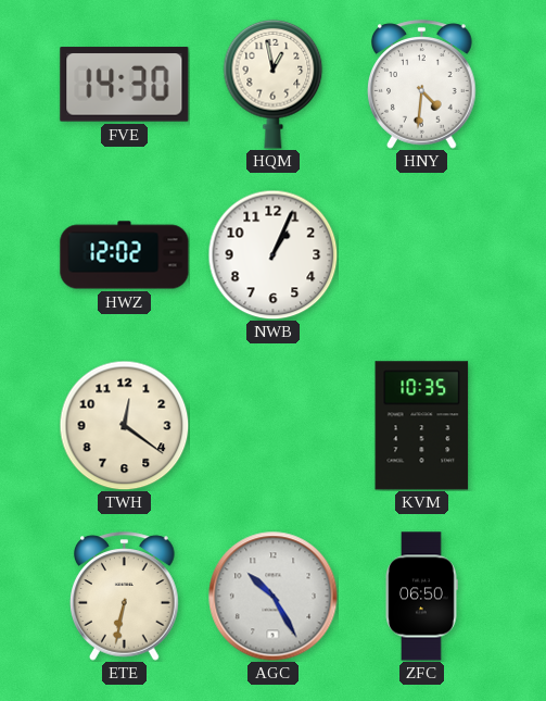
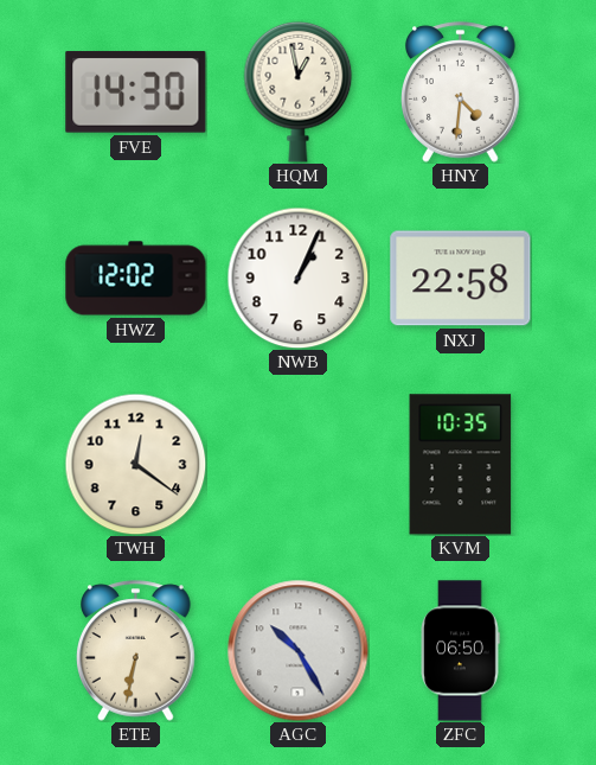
NXJ: none -> 22:58 (461, 279)
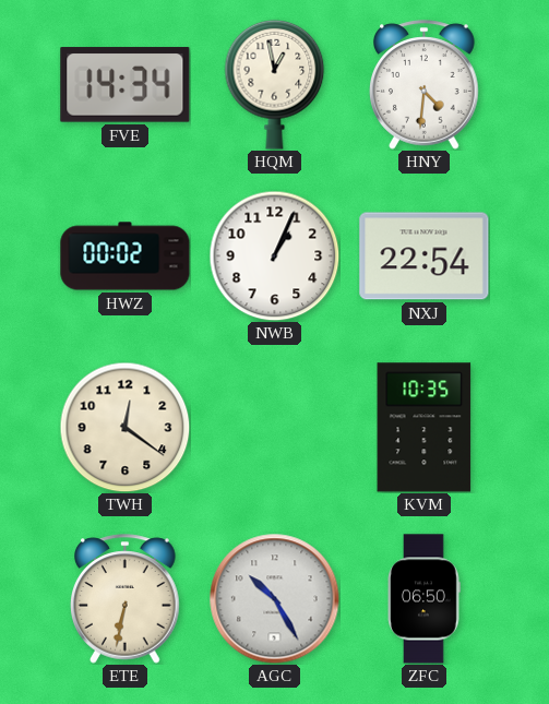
FVE: 14:30 -> 14:34 (126, 85)
HWZ: 12:02 -> 00:02 (126, 256)
NXJ: 22:58 -> 22:54 (425, 256)
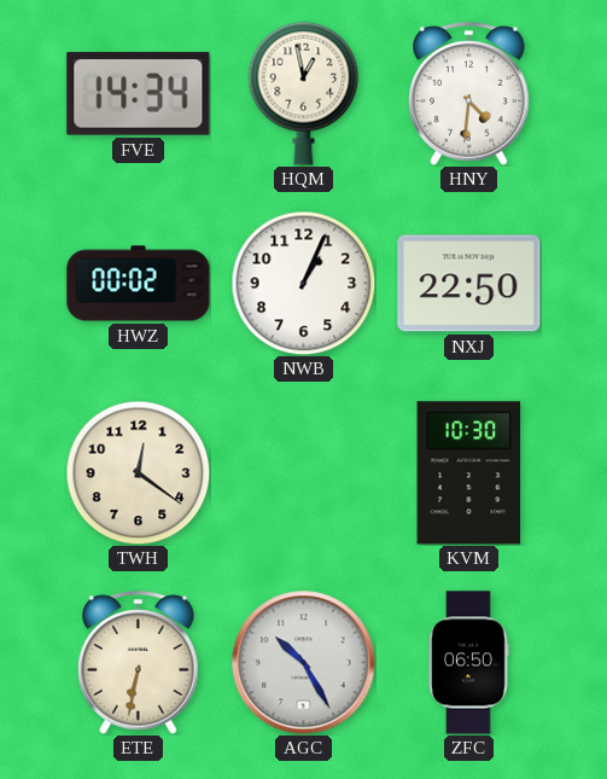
NXJ: 22:54 -> 22:50 (469, 284)
KVM: 10:35 -> 10:30 (469, 473)
